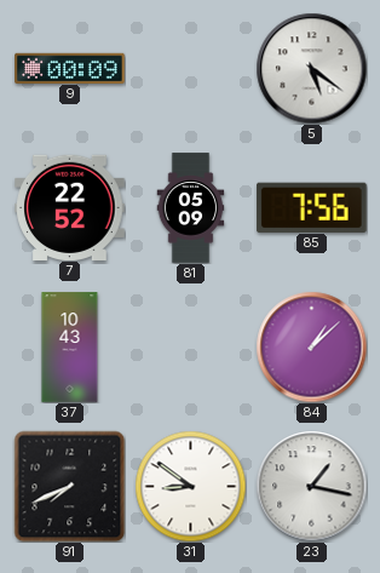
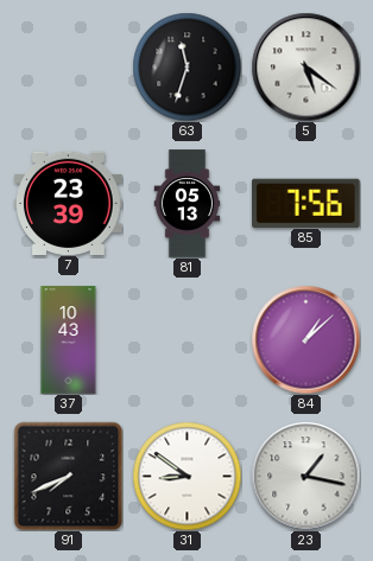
9: 00:09 -> none (70, 68)
63: none -> 11:33 (186, 66)
7: 22:52 -> 23:39 (69, 203)
81: 05:09 -> 05:13 (188, 204)
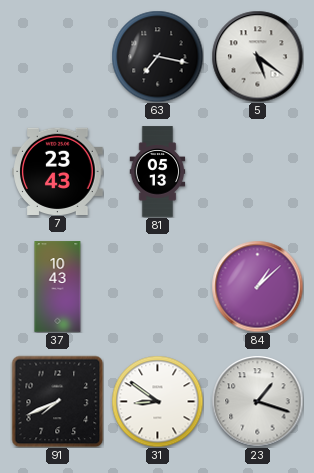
63: 11:33 -> 7:17 (157, 56)
7: 23:39 -> 23:43 (58, 171)
85: 7:56 -> none (306, 203)
23: 1:17 -> 1:18 (257, 401)
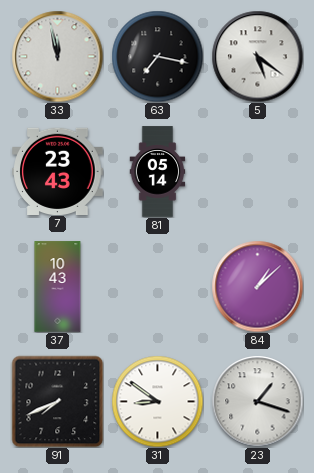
33: none -> 11:58 (57, 56)
81: 05:13 -> 05:14 (158, 172)
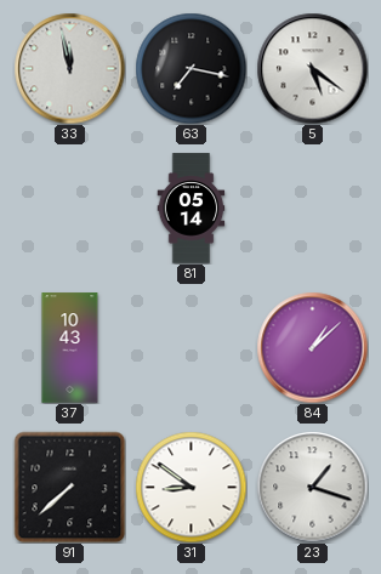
7: 23:43 -> none (58, 171)
91: 7:41 -> 7:38 (69, 487)
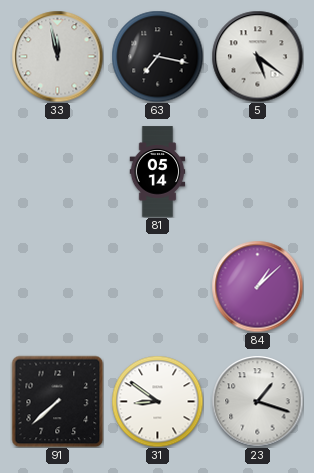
37: 10:43 -> none (70, 348)
